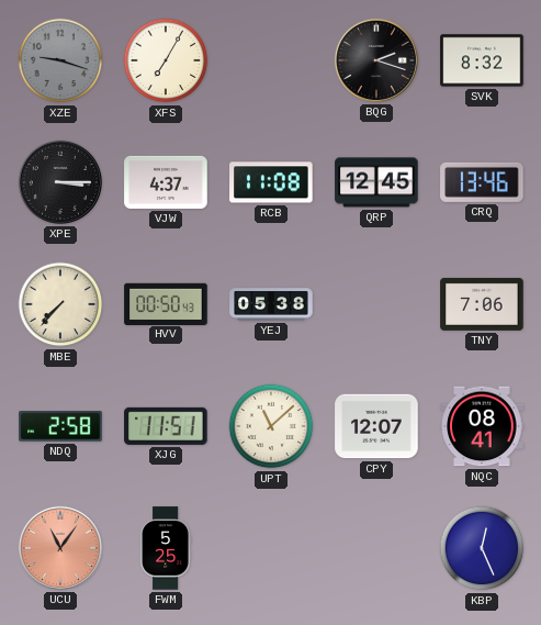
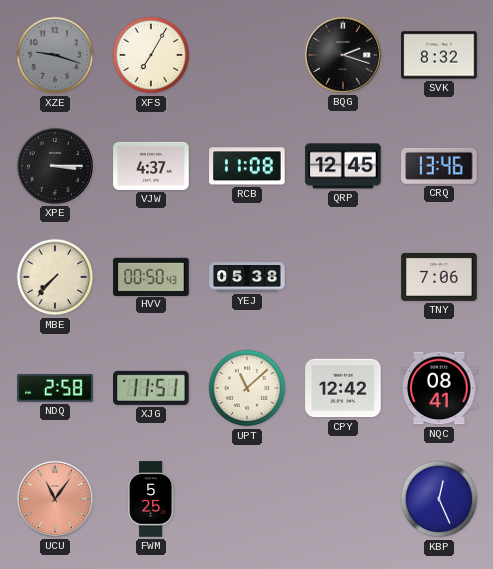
CPY: 12:07 -> 12:42 (343, 388)
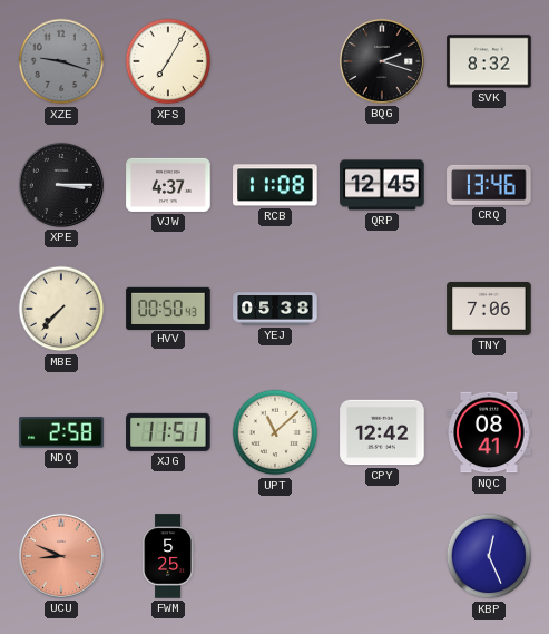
UCU: 11:06 -> 8:49 (61, 556)
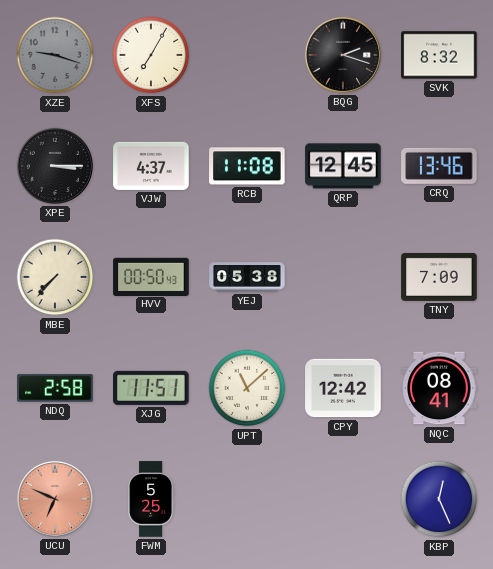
TNY: 7:06 -> 7:09 (439, 277)
UCU: 8:49 -> 6:49 (55, 499)
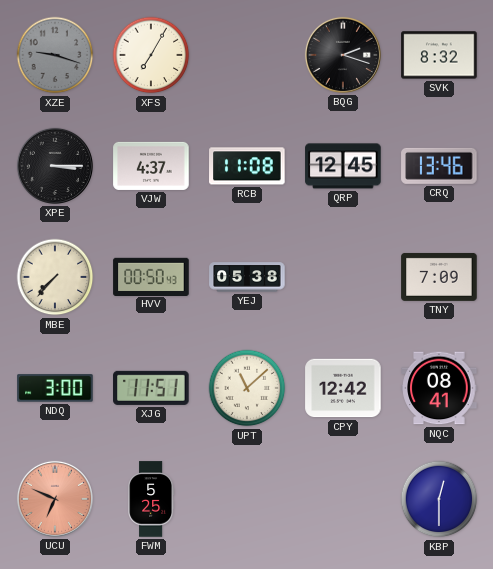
NDQ: 2:58 -> 3:00 (55, 388)
KBP: 12:26 -> 12:30 (439, 499)
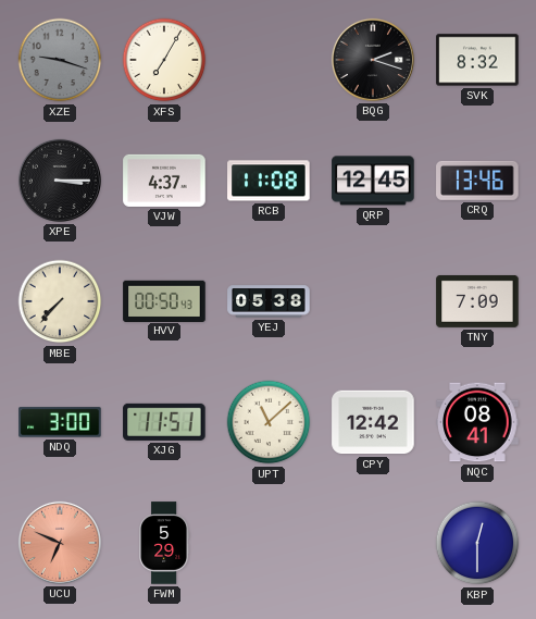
FWM: 5:25 -> 5:29 (164, 543)
